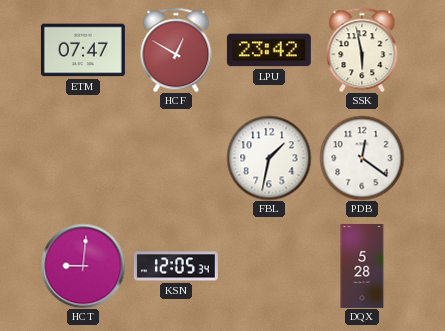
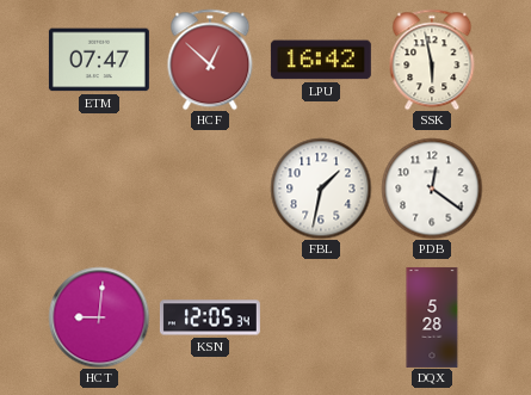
HCF: 12:50 -> 12:52 (210, 60)
LPU: 23:42 -> 16:42 (321, 60)
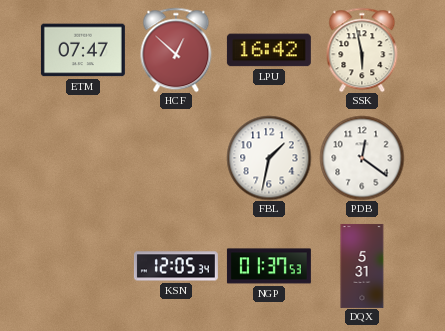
HCT: 9:01 -> none (99, 317)
NGP: none -> 01:37 (269, 266)
DQX: 5:28 -> 5:31 (362, 266)
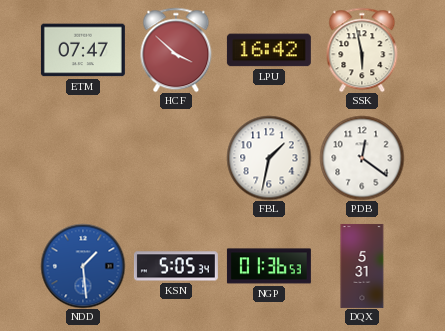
HCF: 12:52 -> 3:52 (176, 50)
NDD: none -> 1:29 (83, 266)
KSN: 12:05 -> 5:05 (176, 266)
NGP: 01:37 -> 01:36 (269, 266)
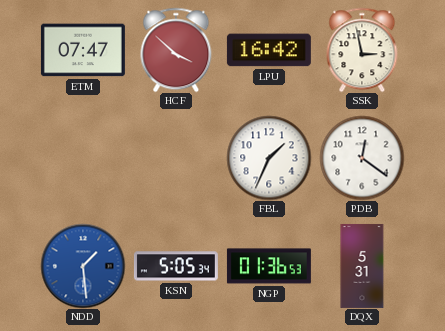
SSK: 5:58 -> 2:58 (362, 50)
FBL: 1:32 -> 1:34 (269, 158)
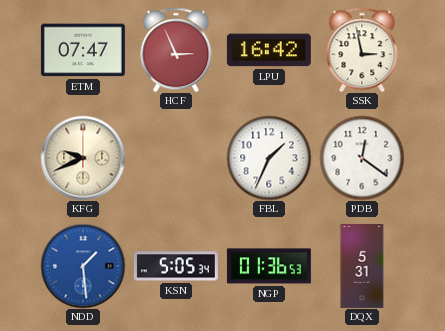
HCF: 3:52 -> 2:56 (176, 50)
KFG: none -> 9:41 (83, 158)
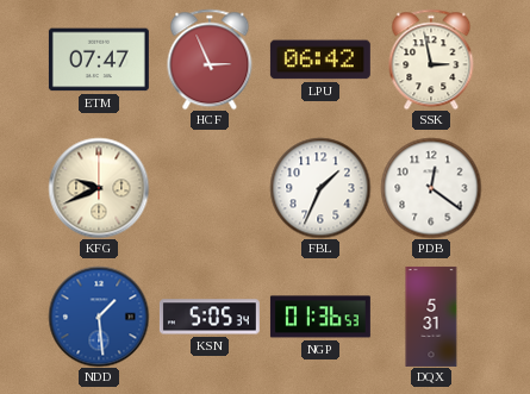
LPU: 16:42 -> 06:42 (320, 60)
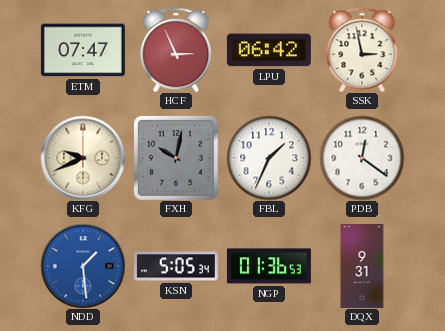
FXH: none -> 10:02 (176, 158)
DQX: 5:31 -> 9:31 (362, 266)
